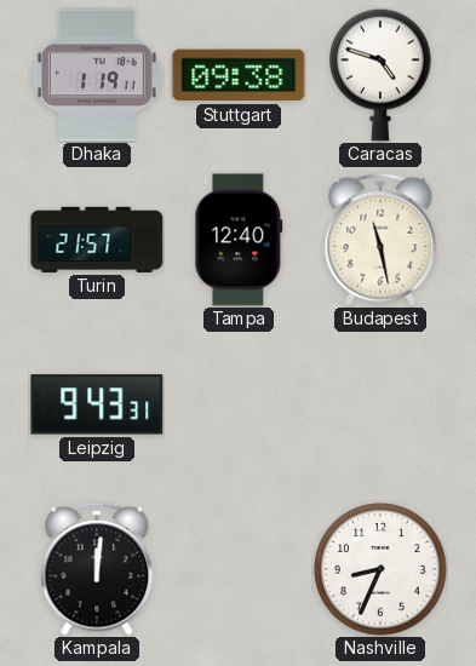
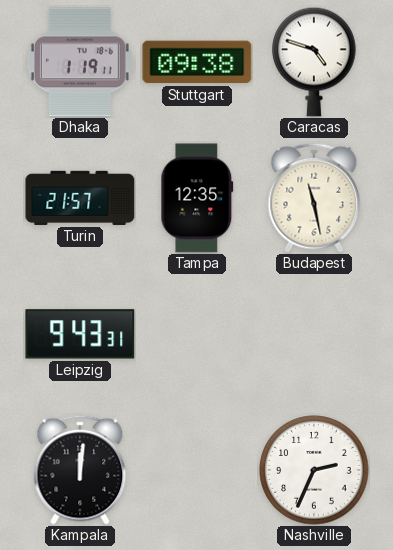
Tampa: 12:40 -> 12:35 (197, 198)
Nashville: 8:34 -> 2:34 (314, 470)
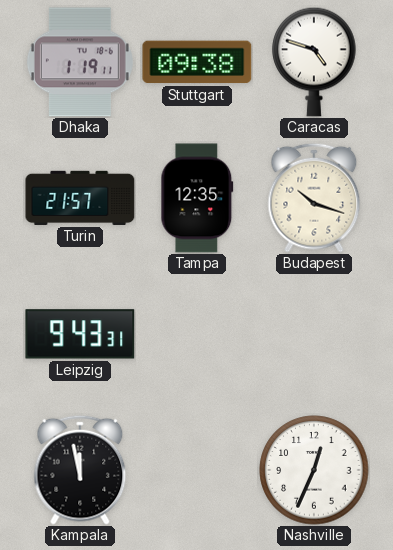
Budapest: 11:28 -> 10:18 (314, 198)
Kampala: 12:01 -> 11:58 (80, 470)
Nashville: 2:34 -> 12:34 (314, 470)
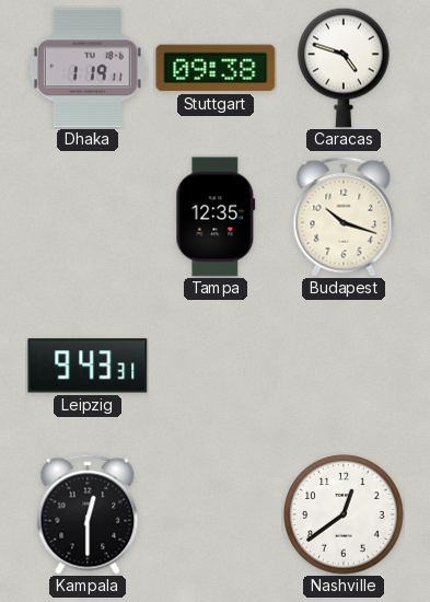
Turin: 21:57 -> none (80, 198)
Kampala: 11:58 -> 12:30 (88, 514)
Nashville: 12:34 -> 12:39 (344, 514)
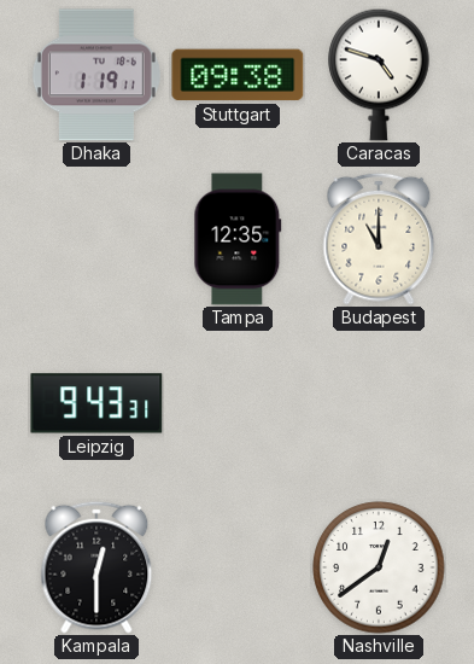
Budapest: 10:18 -> 11:00 (379, 239)
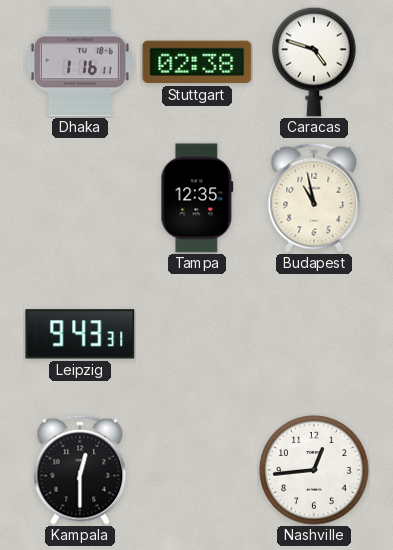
Dhaka: 1:19 -> 1:16 (80, 62)
Stuttgart: 09:38 -> 02:38 (197, 62)
Budapest: 11:00 -> 10:58 (314, 198)
Nashville: 12:39 -> 12:44 (314, 470)
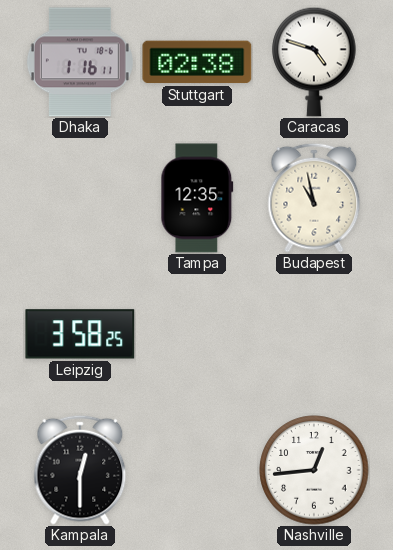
Leipzig: 9:43 -> 3:58 (80, 334)
